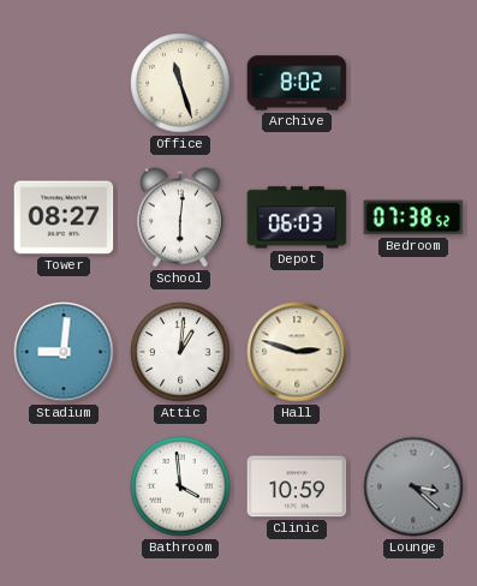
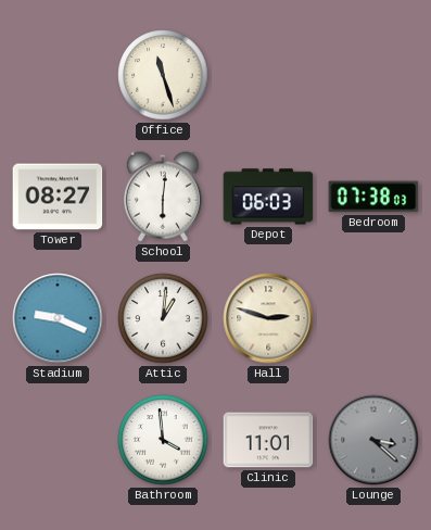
Archive: 8:02 -> none (297, 83)
Bedroom: 07:38:52 -> 07:38:03 (373, 197)
Stadium: 9:01 -> 9:19 (58, 318)
Clinic: 10:59 -> 11:01 (268, 440)
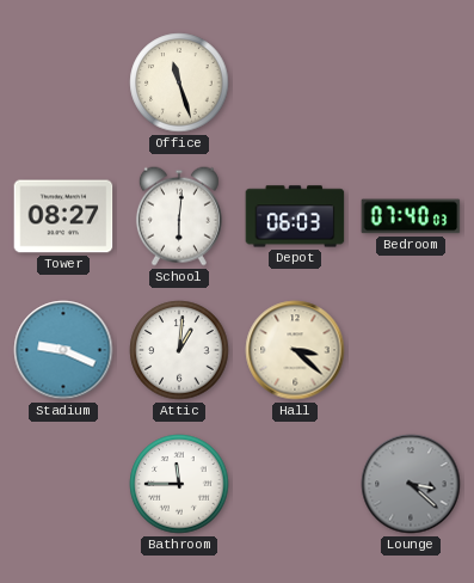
Bedroom: 07:38 -> 07:40 (411, 216)
Hall: 2:48 -> 3:22 (295, 350)
Bathroom: 3:59 -> 11:45 (179, 484)
Clinic: 11:01 -> none (268, 440)
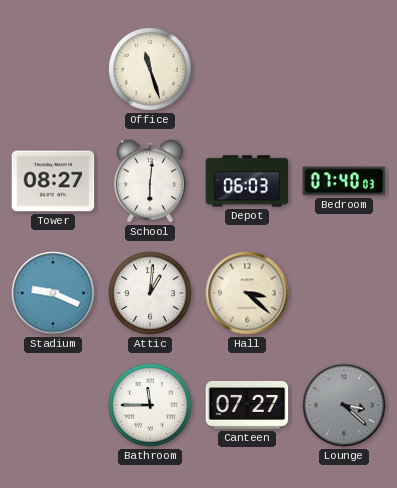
Canteen: none -> 07:27 (247, 406)
